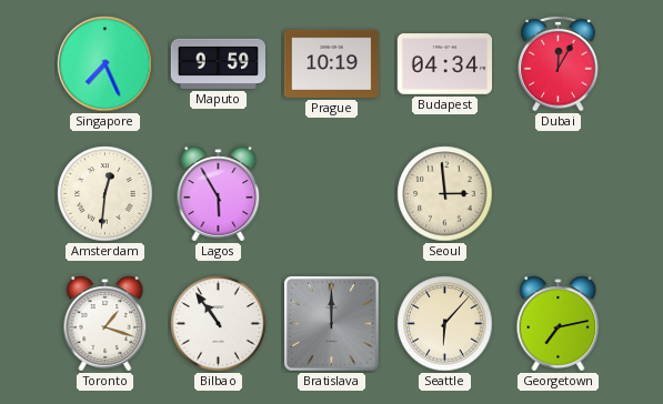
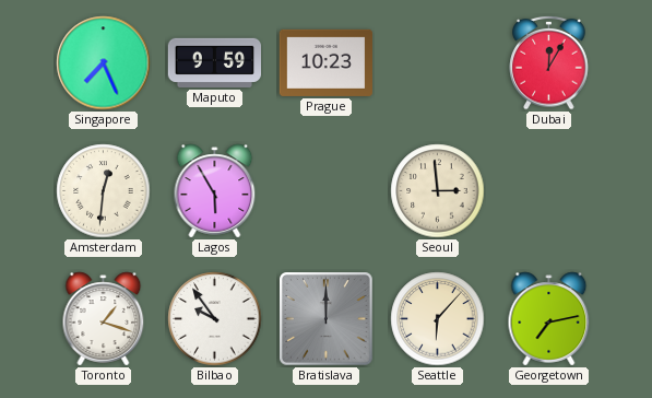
Prague: 10:19 -> 10:23 (325, 62)
Budapest: 04:34 -> none (444, 64)
Bilbao: 10:54 -> 9:54 (215, 319)
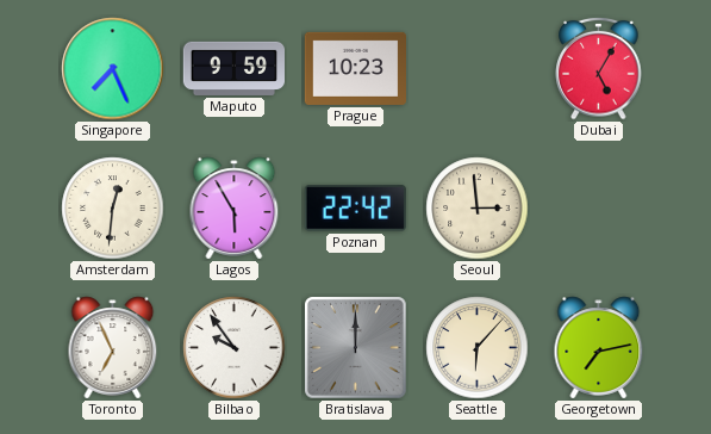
Dubai: 12:05 -> 5:05 (599, 68)
Poznan: none -> 22:42 (355, 209)
Toronto: 1:18 -> 6:56 (113, 348)
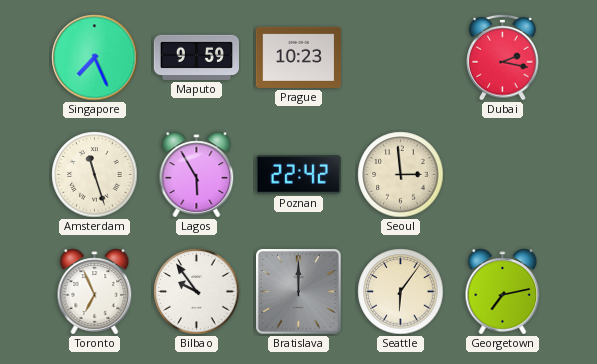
Dubai: 5:05 -> 2:17 (503, 57)
Amsterdam: 12:31 -> 11:27 (95, 175)
Seattle: 6:07 -> 6:06 (401, 292)
